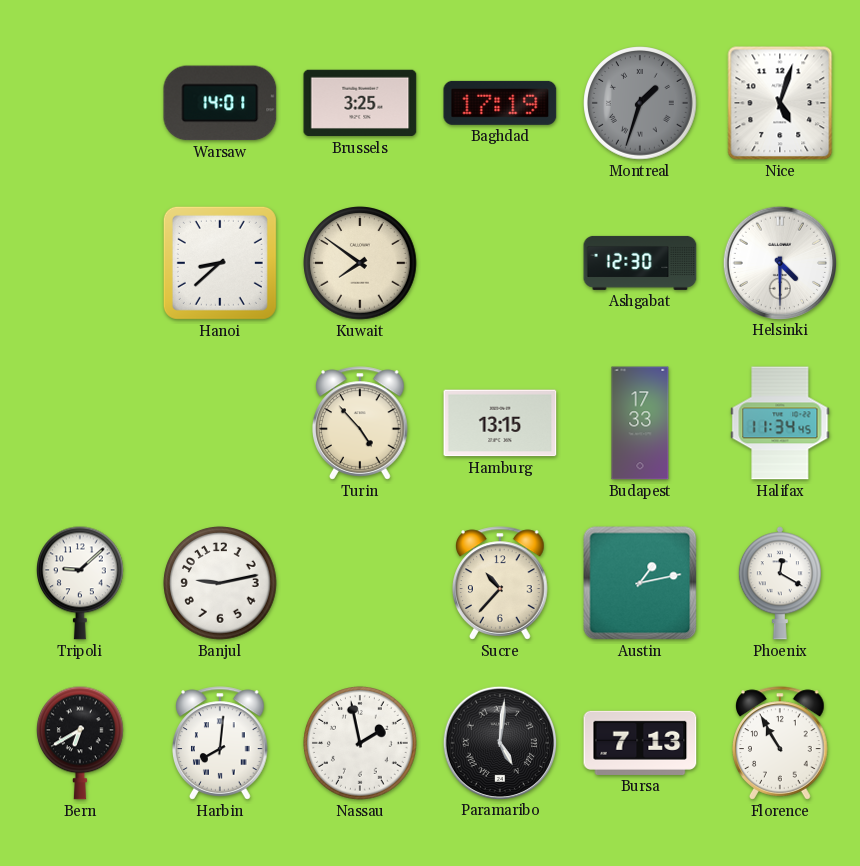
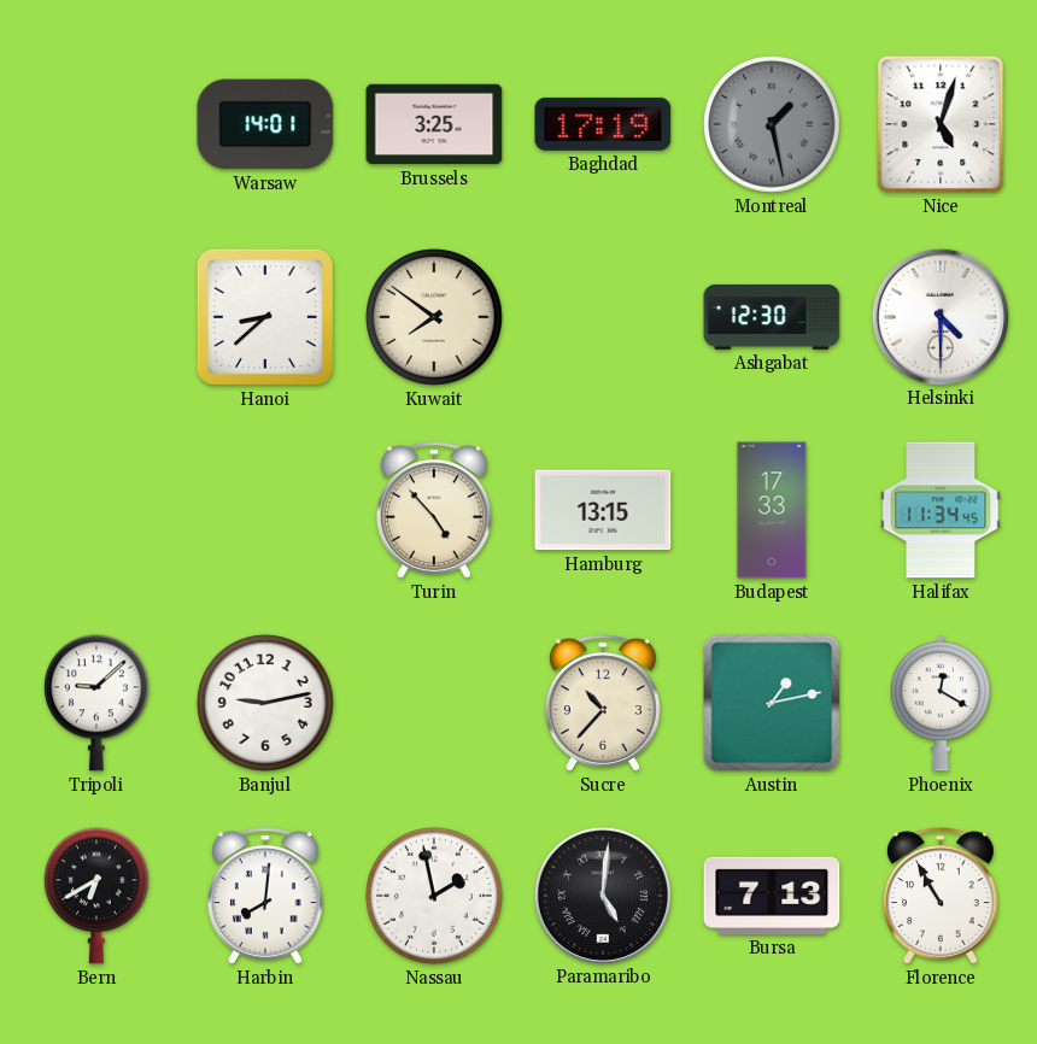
Montreal: 1:33 -> 1:28 (772, 124)
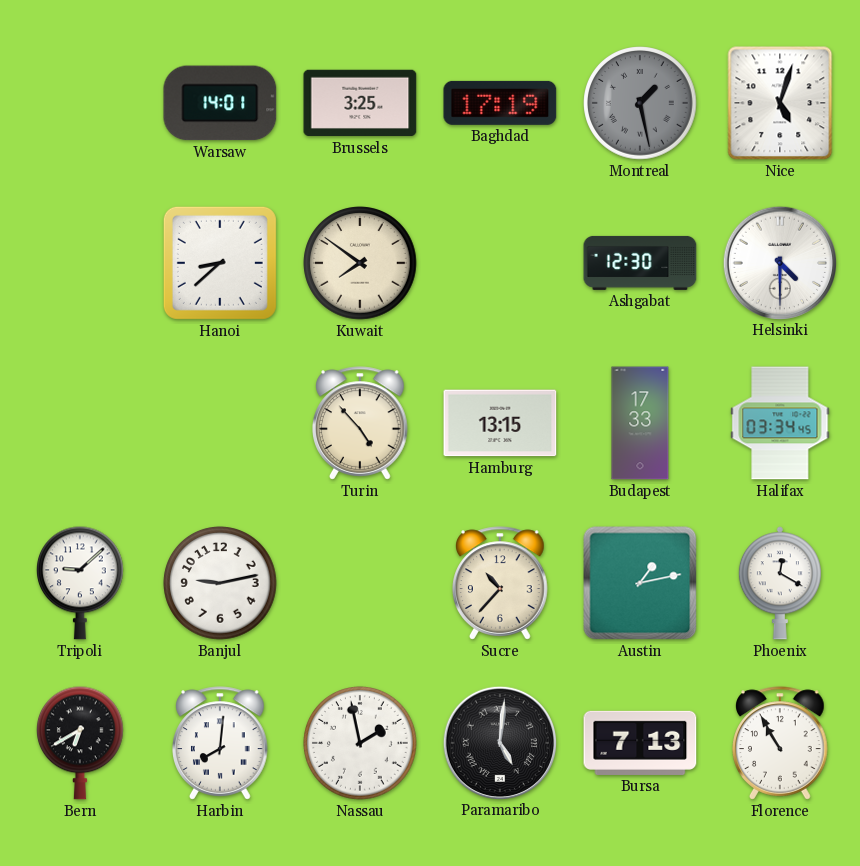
Halifax: 11:34 -> 03:34 (780, 423)
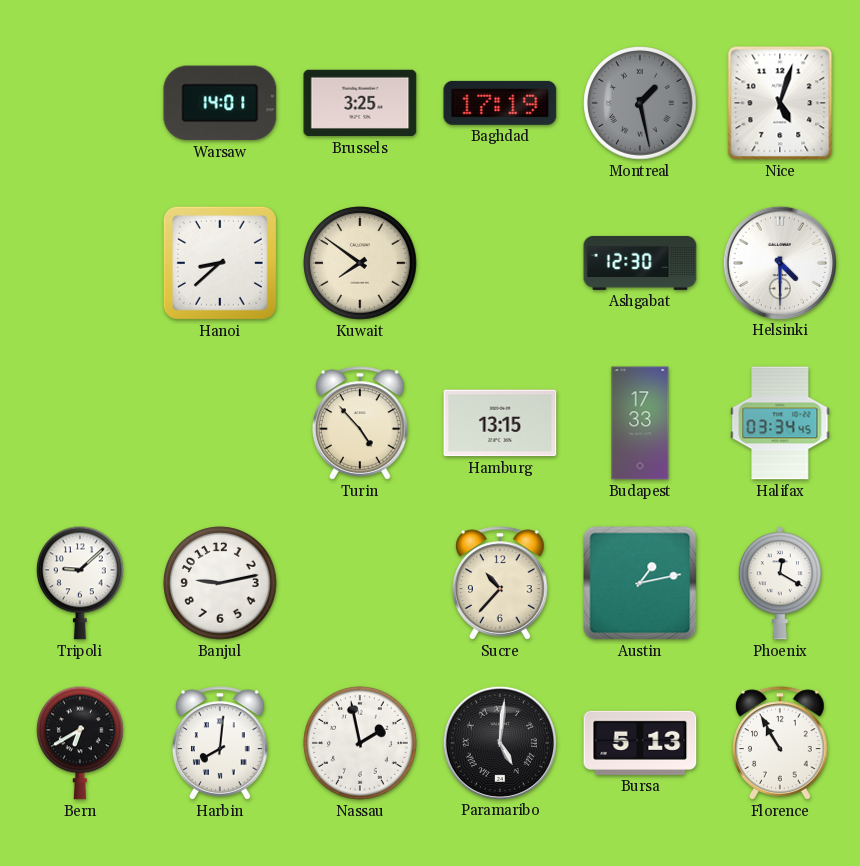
Bursa: 7:13 -> 5:13 (640, 743)
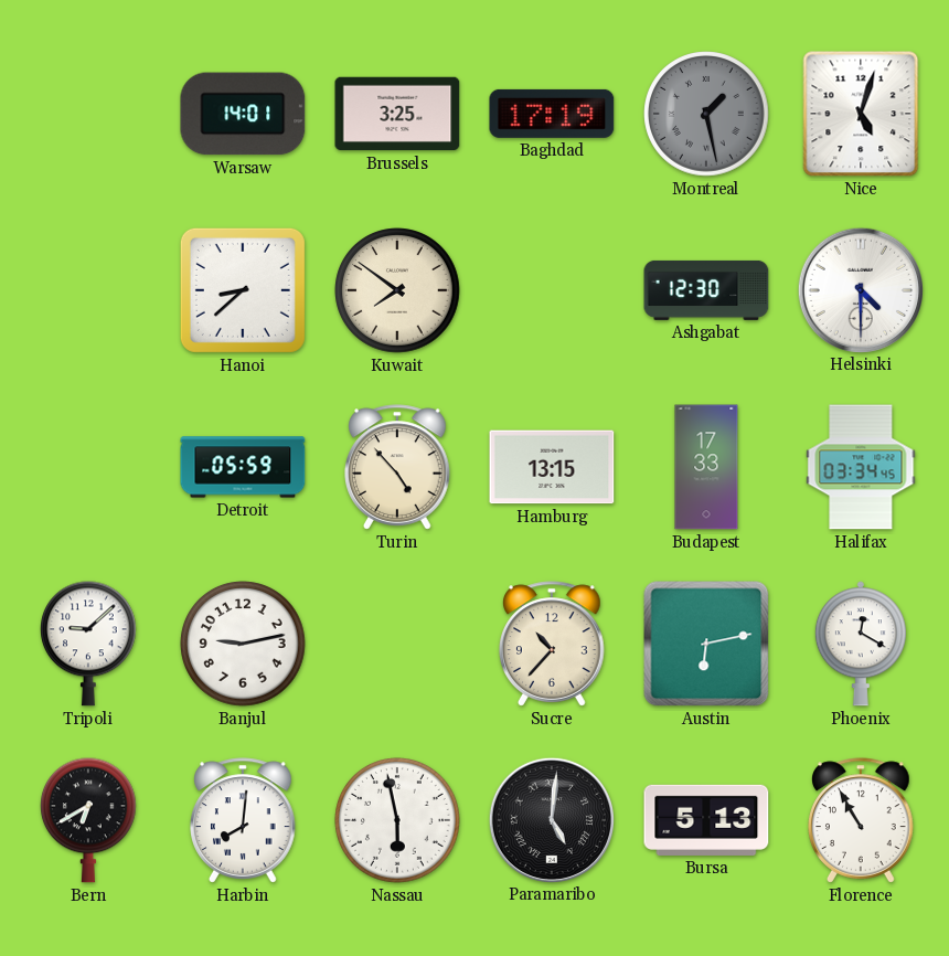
Detroit: none -> 05:59 (243, 467)
Austin: 1:13 -> 6:13 (706, 644)
Nassau: 1:58 -> 5:58 (397, 820)
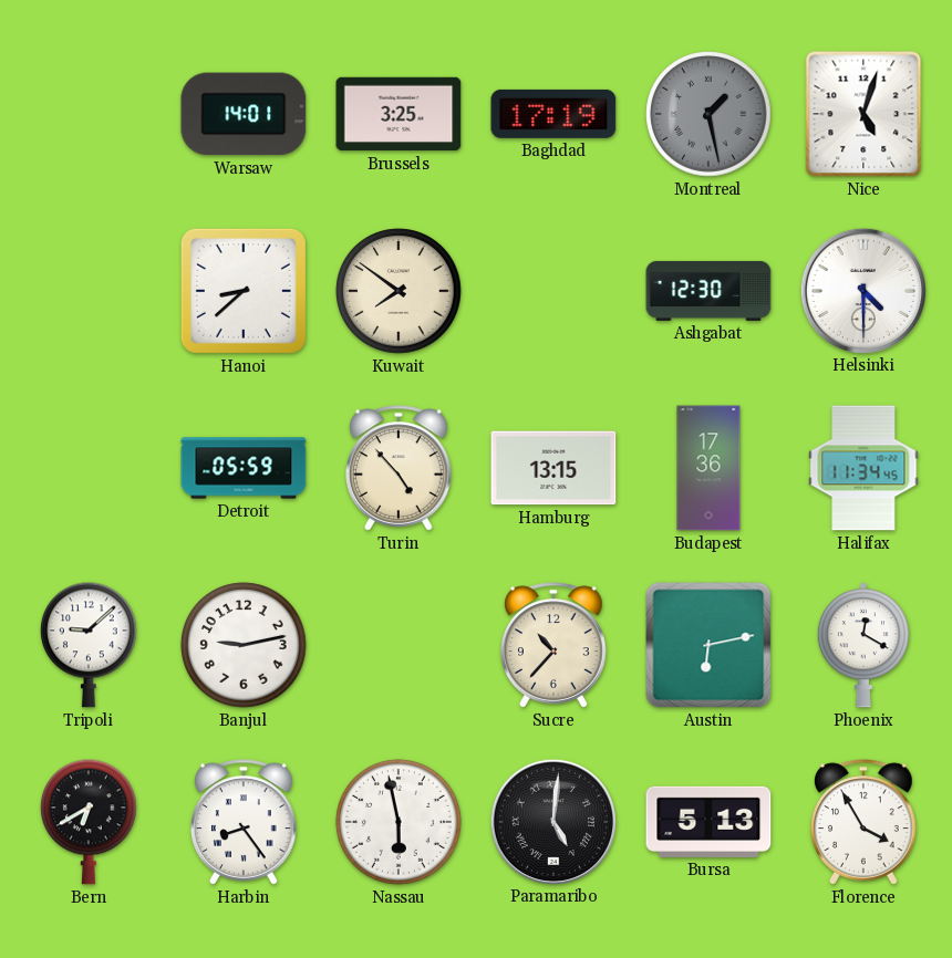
Budapest: 17:33 -> 17:36 (708, 468)
Halifax: 03:34 -> 11:34 (863, 468)
Harbin: 8:01 -> 8:24 (244, 822)
Florence: 10:55 -> 3:55 (863, 822)
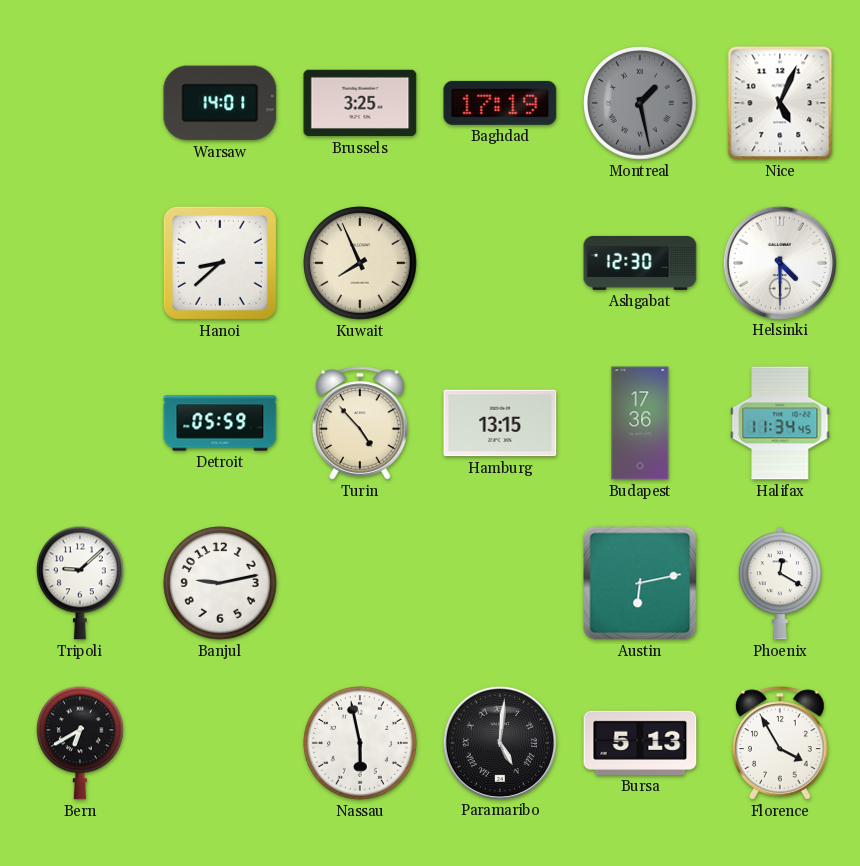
Nice: 5:03 -> 5:04 (780, 103)
Kuwait: 7:51 -> 7:56 (360, 263)
Sucre: 10:37 -> none (553, 645)
Harbin: 8:24 -> none (244, 822)
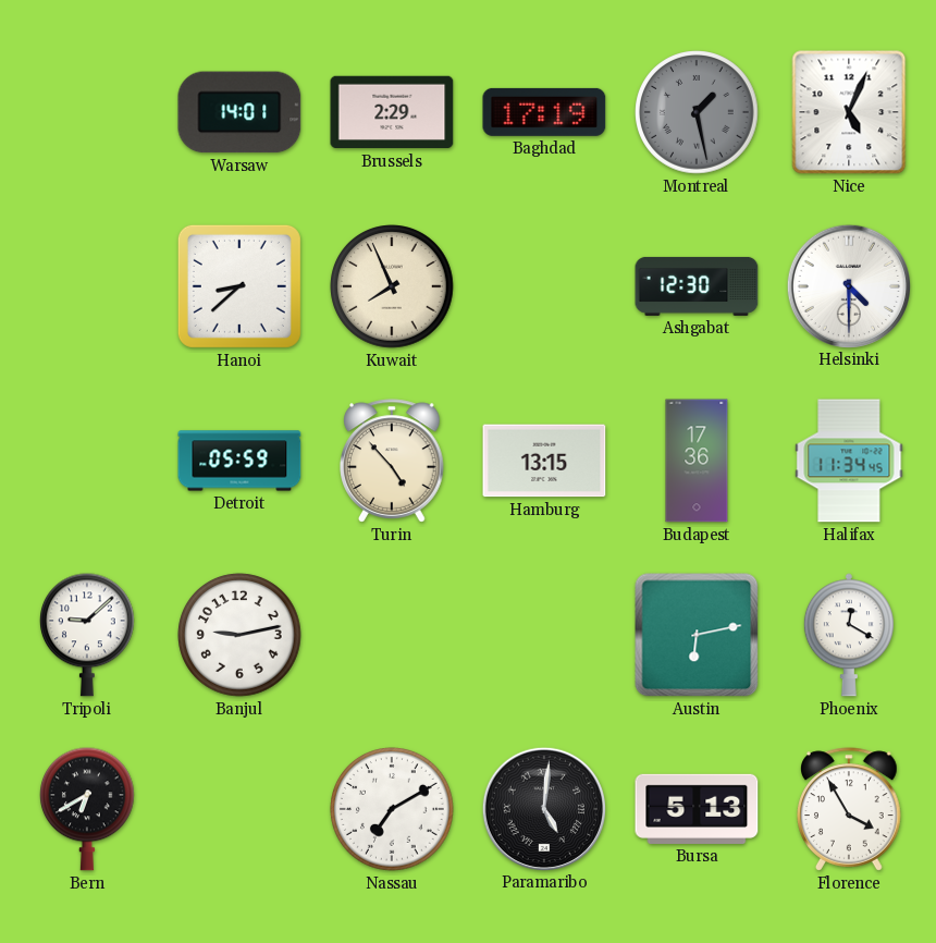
Brussels: 3:25 -> 2:29 (392, 112)
Nassau: 5:58 -> 7:10 (392, 809)
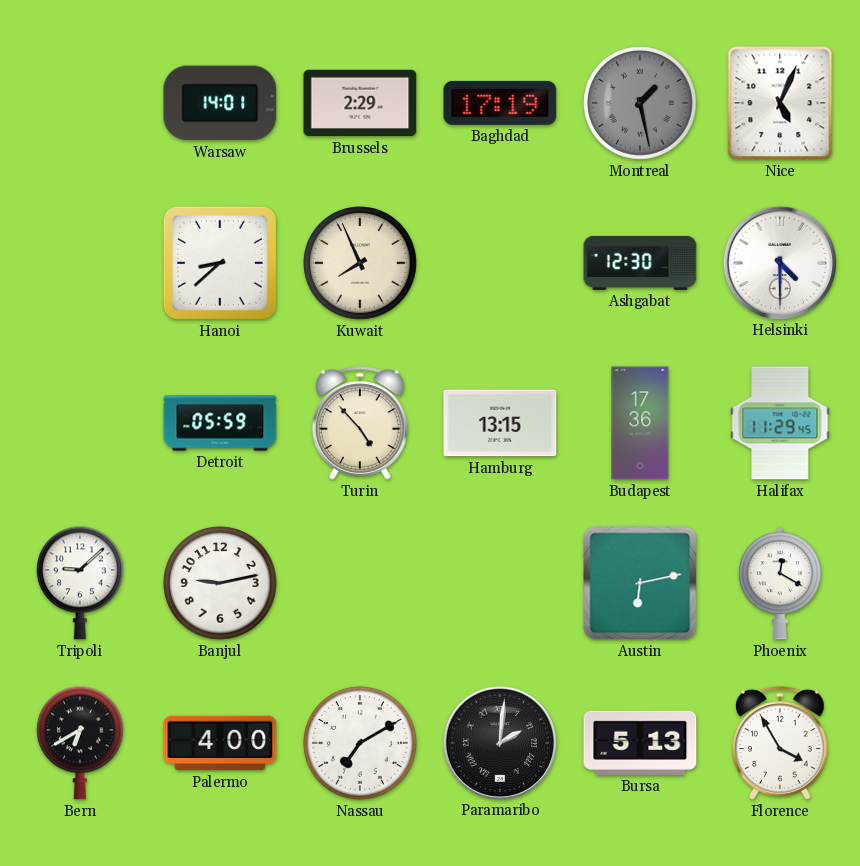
Halifax: 11:34 -> 11:29 (780, 423)
Palermo: none -> 4:00 (220, 743)
Paramaribo: 5:01 -> 2:01 (499, 742)
